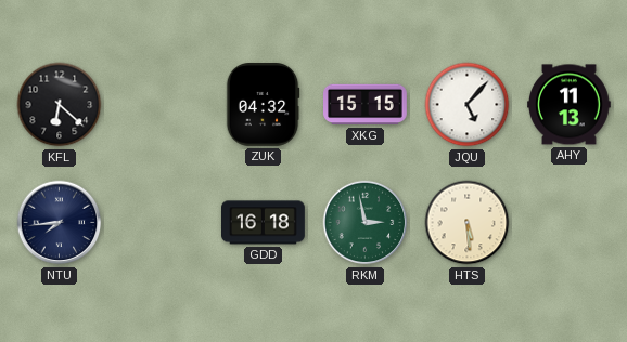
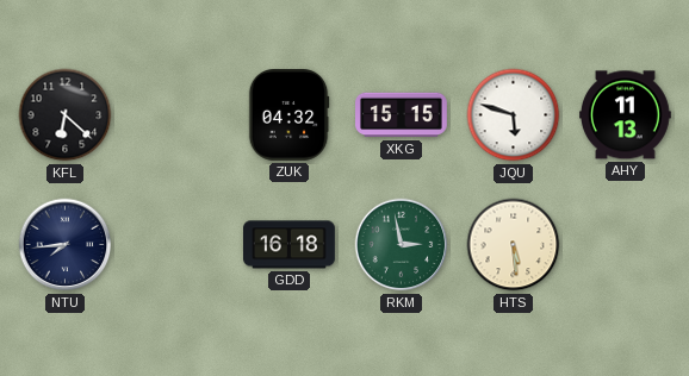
JQU: 5:07 -> 5:48 (514, 115)
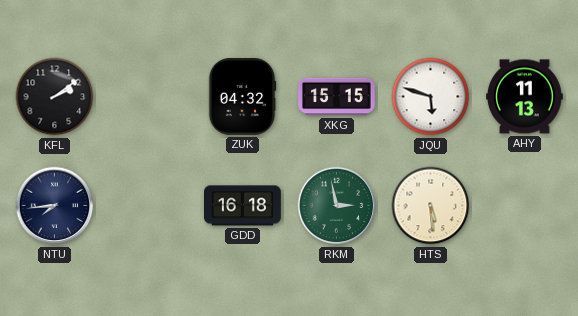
KFL: 6:22 -> 2:09 (55, 97)
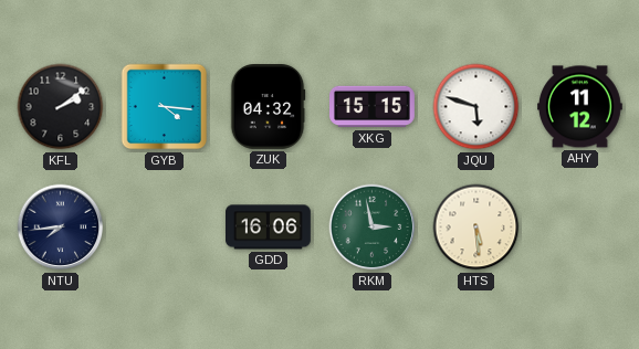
GYB: none -> 4:16 (165, 107)
AHY: 11:13 -> 11:12 (580, 107)
GDD: 16:18 -> 16:06 (269, 228)
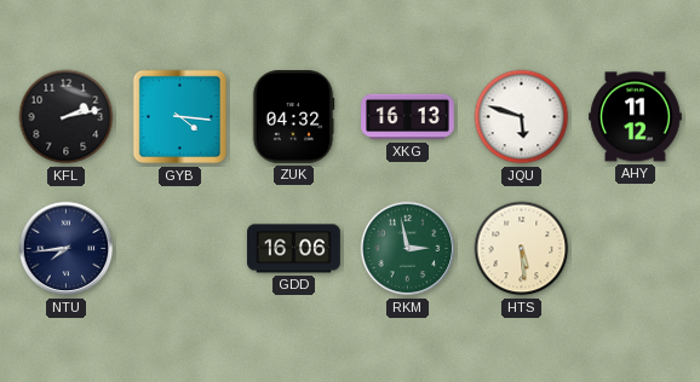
KFL: 2:09 -> 2:13 (67, 117)
XKG: 15:15 -> 16:13 (408, 117)
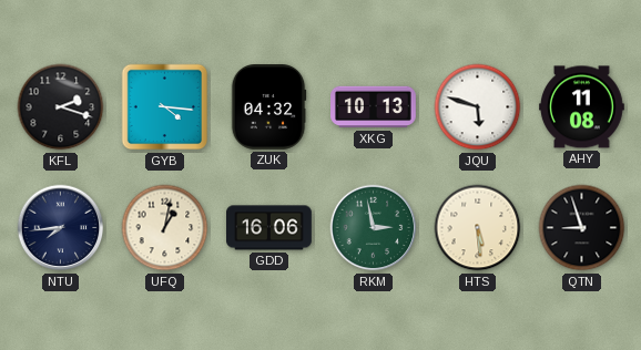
KFL: 2:13 -> 2:18 (61, 107)
XKG: 16:13 -> 10:13 (374, 107)
AHY: 11:12 -> 11:08 (582, 107)
UFQ: none -> 1:02 (165, 228)
QTN: none -> 8:57 (582, 228)
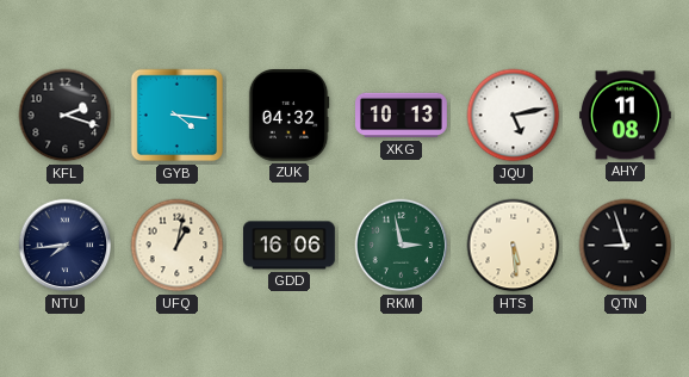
JQU: 5:48 -> 5:13 (514, 116)
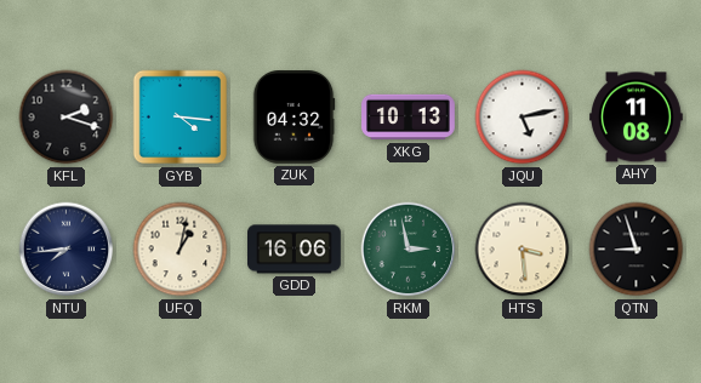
HTS: 5:29 -> 3:29 (523, 250)
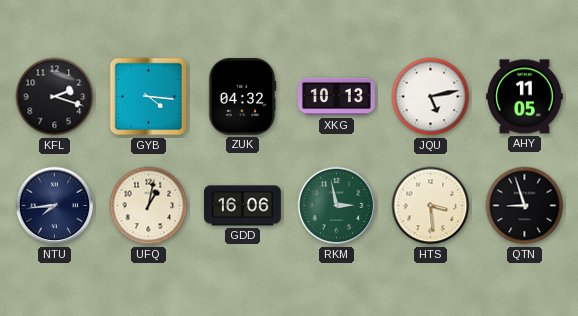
AHY: 11:08 -> 11:05 (525, 97)
